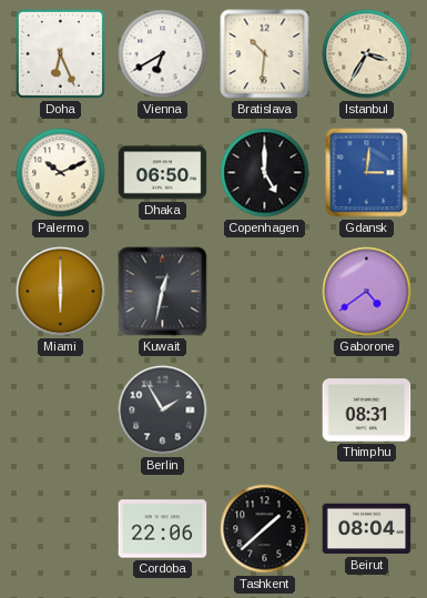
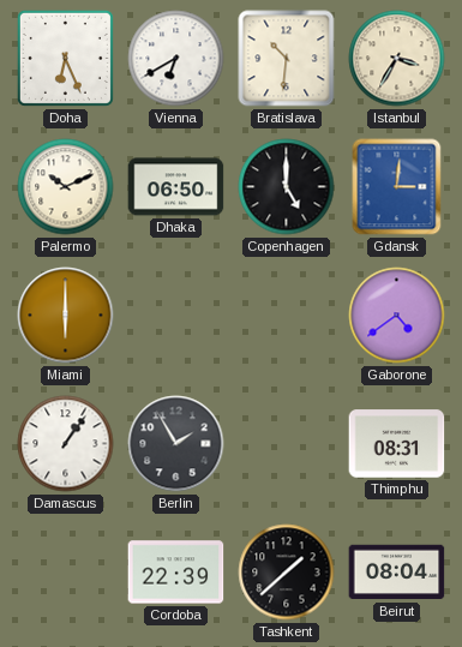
Kuwait: 12:32 -> none (163, 292)
Damascus: none -> 1:06 (66, 444)
Cordoba: 22:06 -> 22:39 (176, 573)
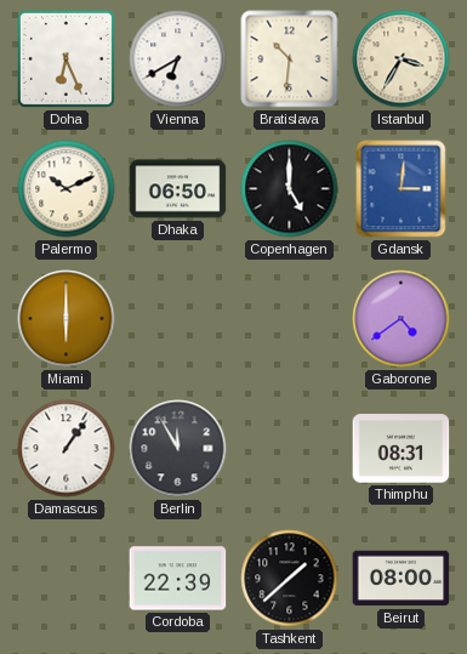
Berlin: 1:55 -> 11:55 (178, 449)
Beirut: 08:04 -> 08:00 (401, 579)
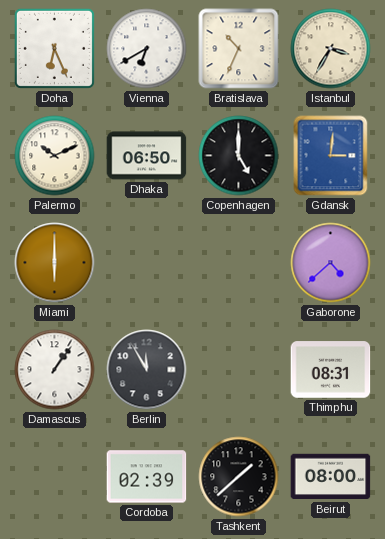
Bratislava: 10:31 -> 10:34 (239, 49)
Gaborone: 4:39 -> 4:38 (331, 263)
Cordoba: 22:39 -> 02:39 (147, 477)
